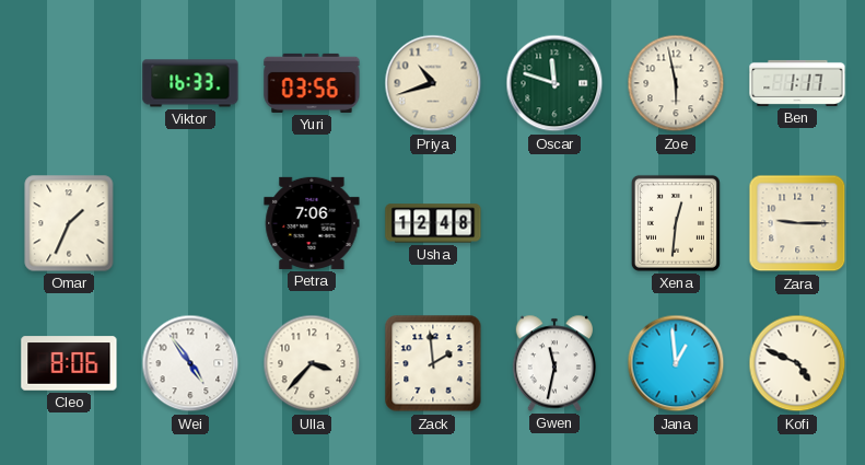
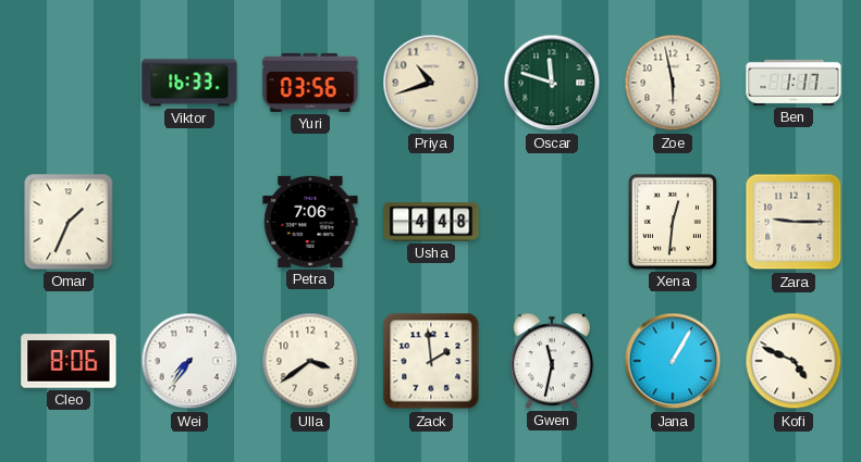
Usha: 12:48 -> 4:48 (431, 222)
Wei: 4:54 -> 7:36 (189, 361)
Ulla: 3:37 -> 3:39 (310, 361)
Jana: 12:59 -> 1:05 (673, 361)
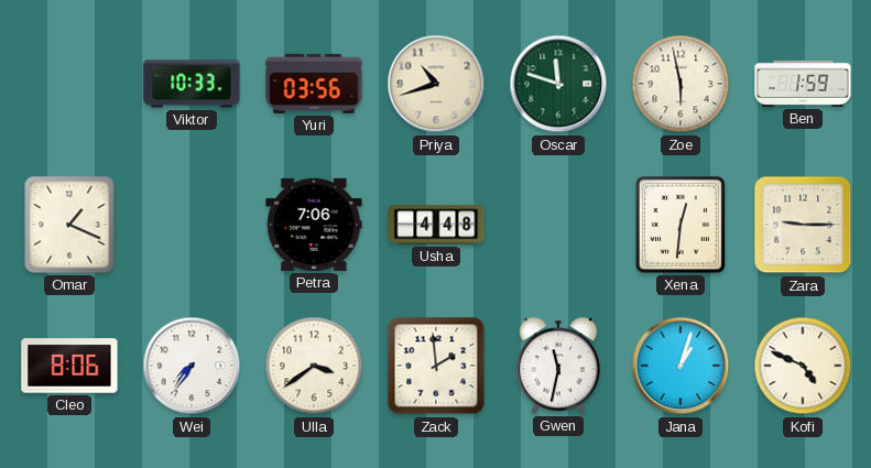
Viktor: 16:33 -> 10:33 (192, 84)
Ben: 1:17 -> 1:59 (803, 84)
Omar: 1:34 -> 1:19 (69, 225)
Jana: 1:05 -> 1:03 (681, 366)
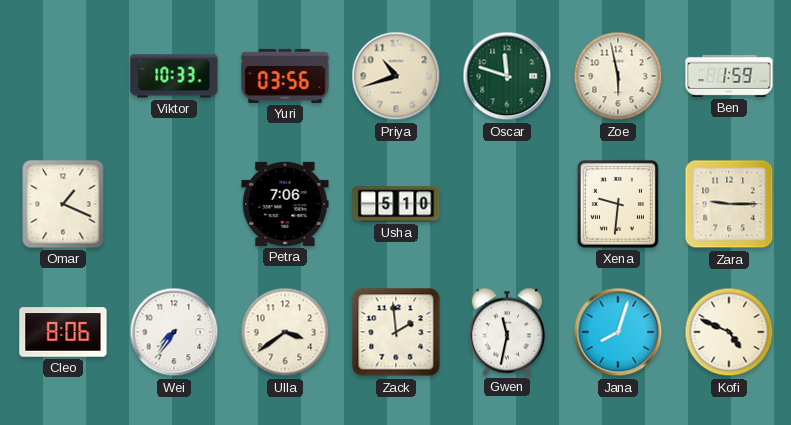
Usha: 4:48 -> 5:10 (396, 204)
Xena: 12:31 -> 9:31 (618, 204)
Jana: 1:03 -> 8:03 (618, 332)
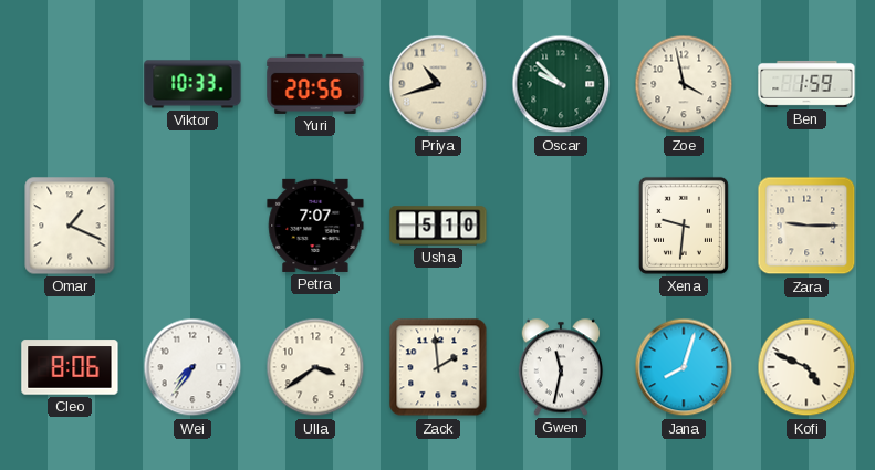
Yuri: 03:56 -> 20:56 (315, 84)
Oscar: 11:48 -> 9:52 (561, 84)
Zoe: 5:58 -> 3:58 (684, 84)
Petra: 7:06 -> 7:07 (315, 226)
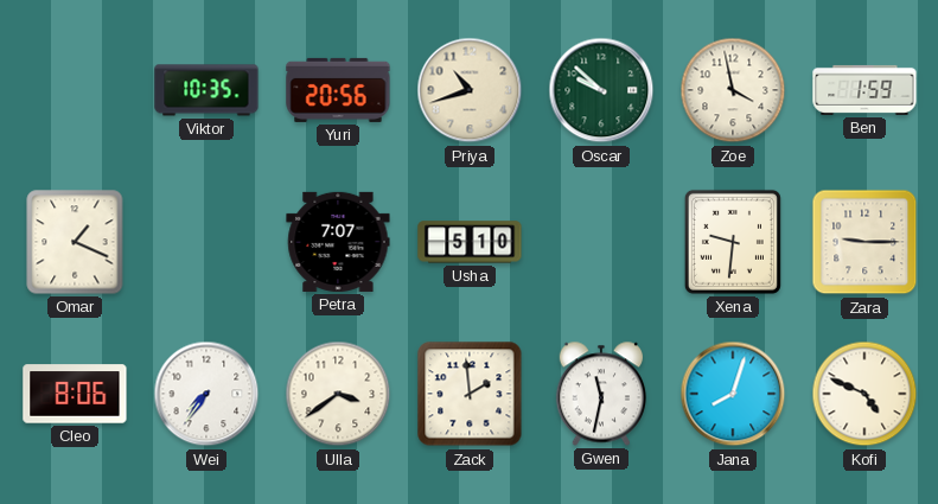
Viktor: 10:33 -> 10:35 (206, 90)
